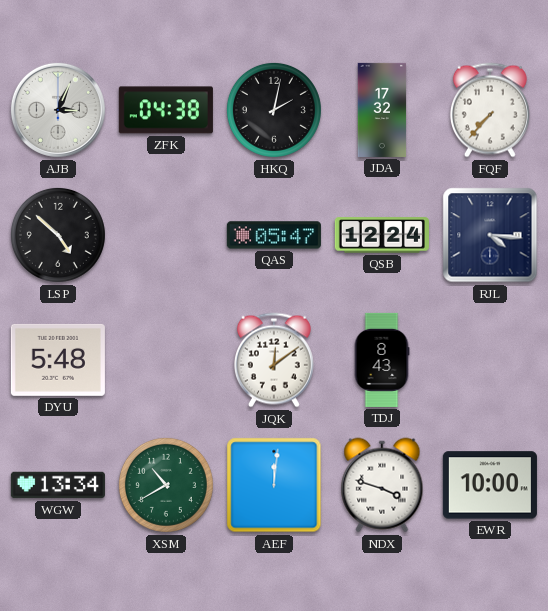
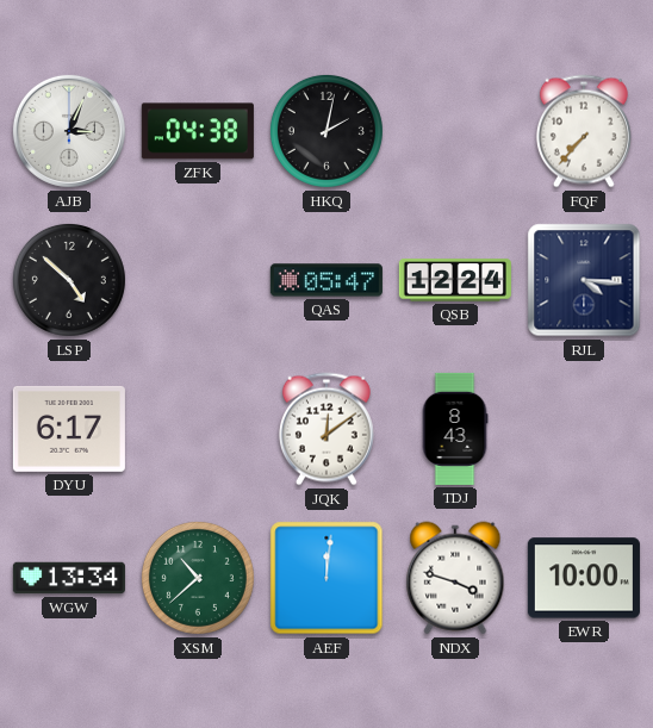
JDA: 17:32 -> none (382, 110)
DYU: 5:48 -> 6:17 (69, 429)
XSM: 10:40 -> 10:38 (198, 578)
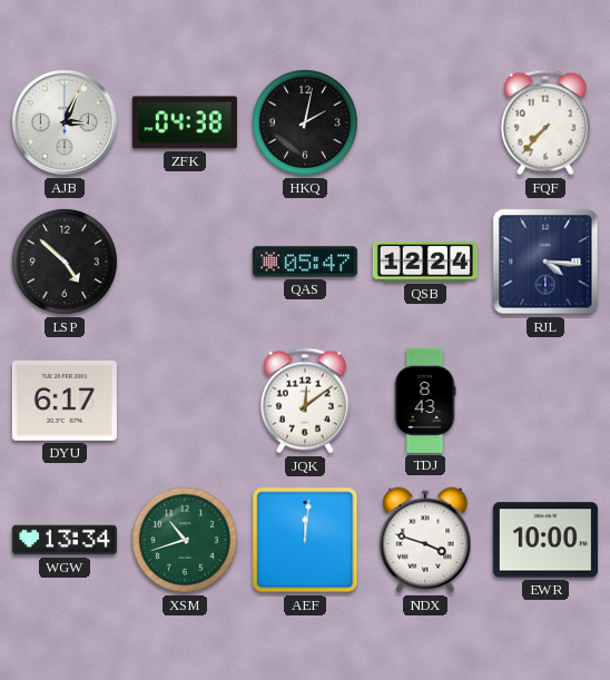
XSM: 10:38 -> 10:42 (185, 540)
